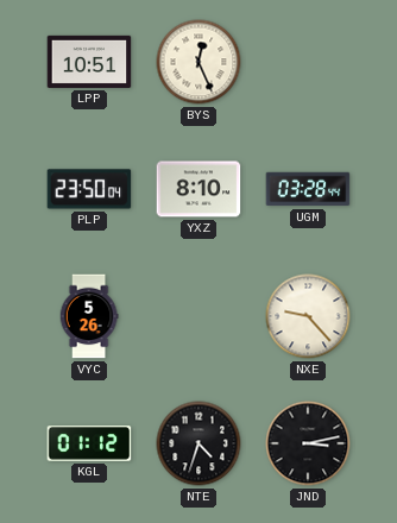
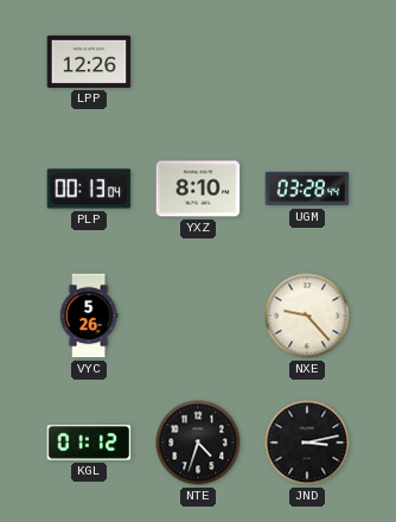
LPP: 10:51 -> 12:26 (89, 62)
BYS: 12:26 -> none (198, 62)
PLP: 23:50 -> 00:13 (89, 189)
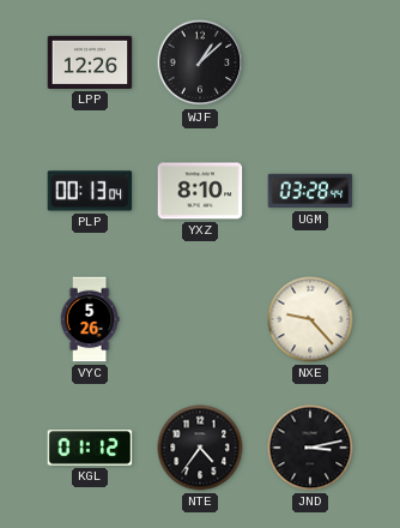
WJF: none -> 1:08 (200, 62)
NTE: 4:33 -> 4:36 (200, 448)
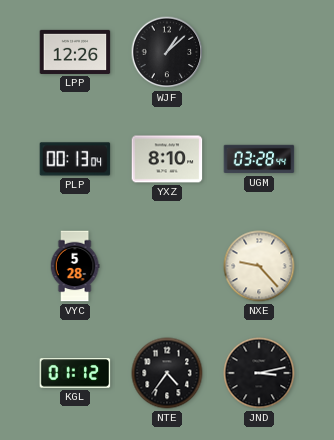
VYC: 5:26 -> 5:28 (75, 266)
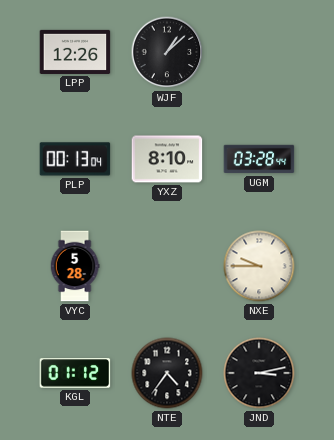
NXE: 9:23 -> 9:45 (259, 266)
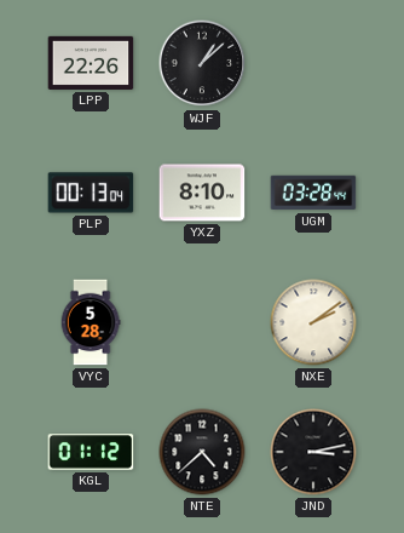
LPP: 12:26 -> 22:26 (91, 63)
NXE: 9:45 -> 2:09 (313, 322)
NTE: 4:36 -> 4:38 (202, 452)
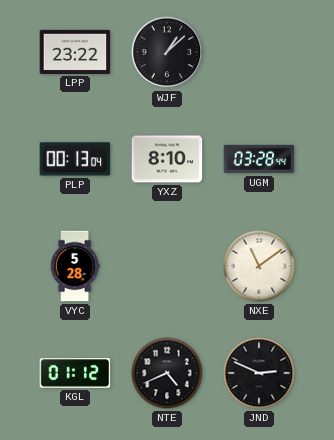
LPP: 22:26 -> 23:22 (75, 52)
NXE: 2:09 -> 11:09 (259, 266)
NTE: 4:38 -> 4:41 (167, 373)
JND: 3:13 -> 2:49 (259, 373)
